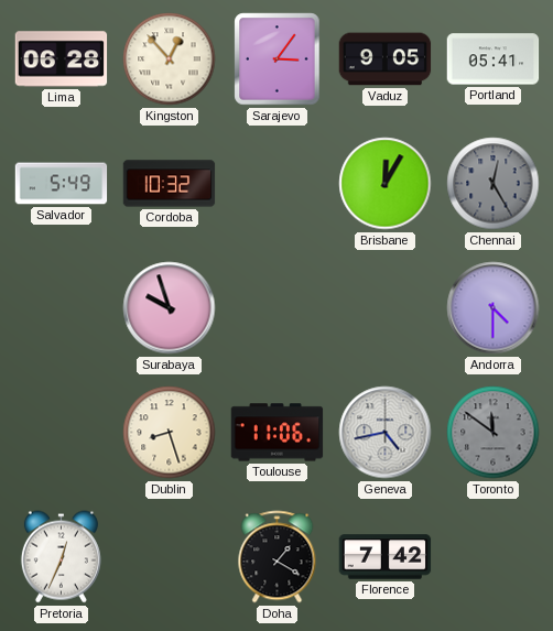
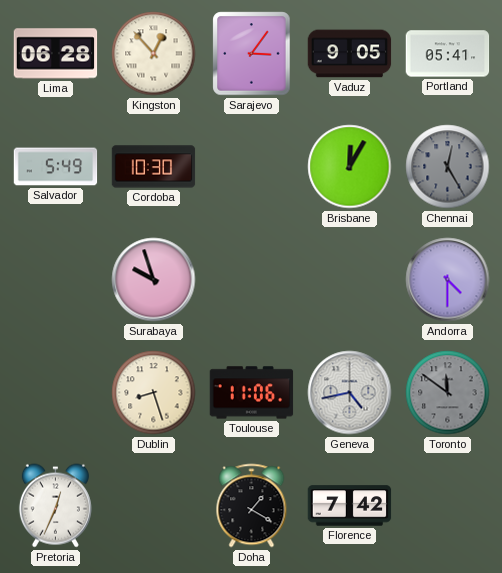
Cordoba: 10:32 -> 10:30 (154, 167)
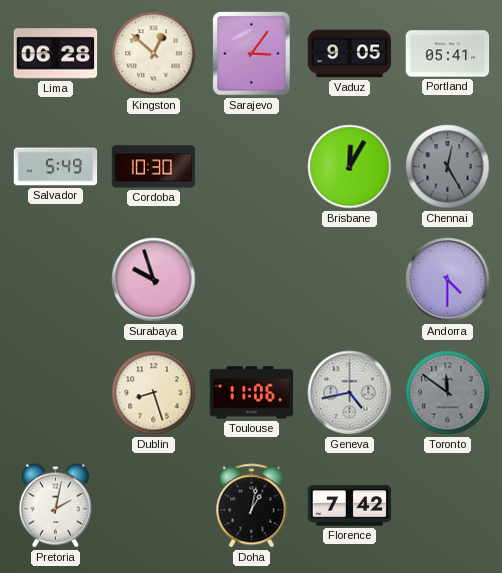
Kingston: 12:53 -> 12:52 (154, 54)
Pretoria: 12:34 -> 2:02 (55, 506)
Doha: 1:20 -> 1:02 (252, 506)
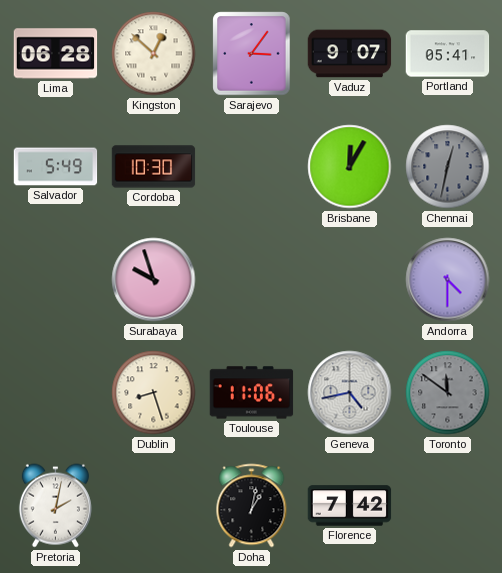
Vaduz: 9:05 -> 9:07 (350, 54)
Chennai: 12:25 -> 12:32 (448, 167)
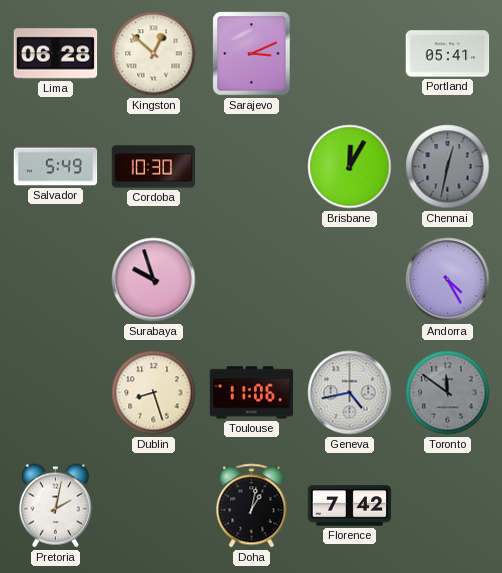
Sarajevo: 3:06 -> 3:11 (252, 54)
Vaduz: 9:07 -> none (350, 54)
Andorra: 4:30 -> 4:25 (448, 280)
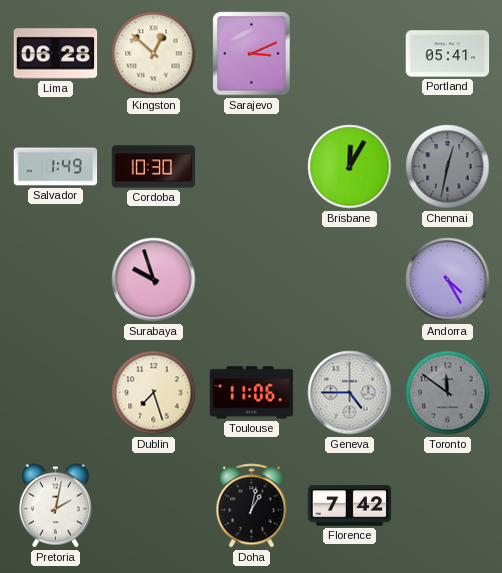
Salvador: 5:49 -> 1:49 (56, 167)
Dublin: 8:27 -> 7:27 (154, 393)
Geneva: 4:43 -> 4:45 (350, 393)
